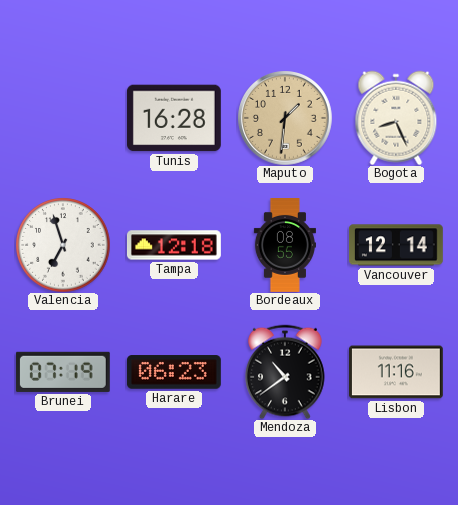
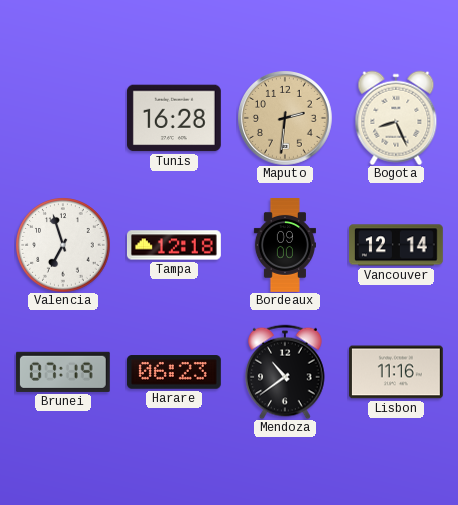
Maputo: 1:31 -> 2:31 (285, 118)
Bordeaux: 08:55 -> 09:00 (285, 246)
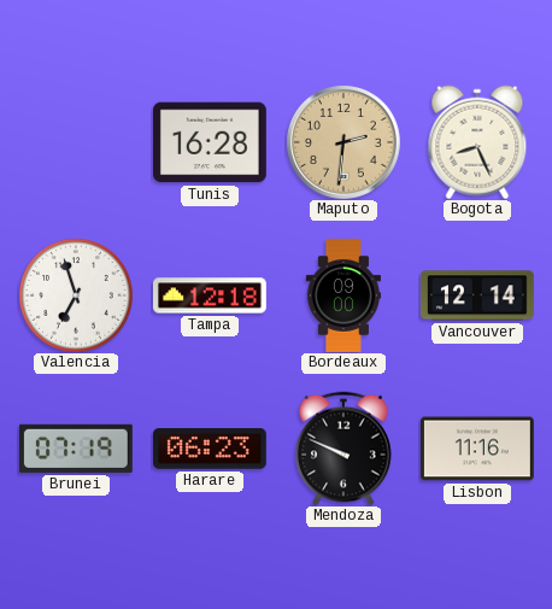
Mendoza: 10:39 -> 9:49 (343, 449)
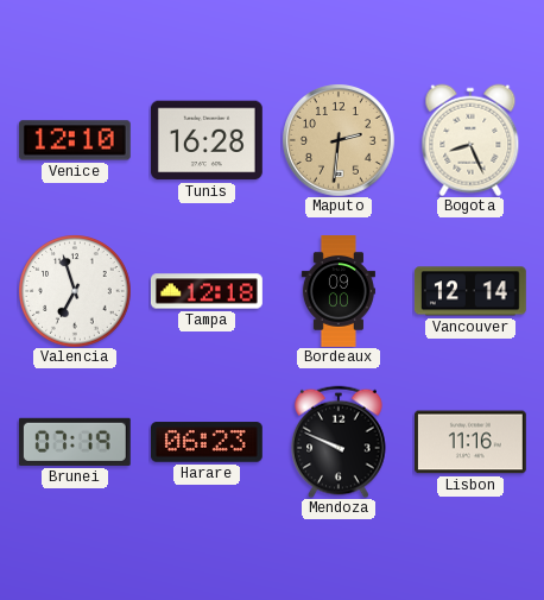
Venice: none -> 12:10 (75, 140)
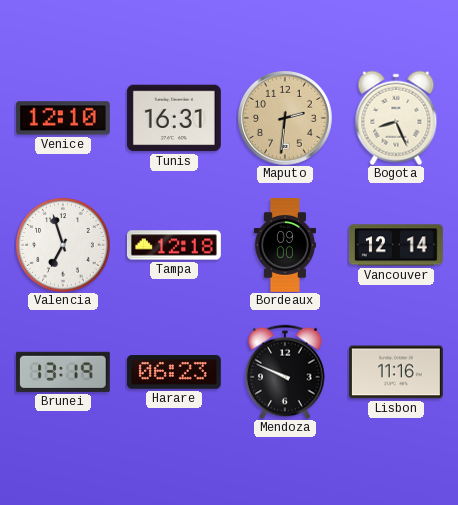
Tunis: 16:28 -> 16:31 (174, 118)
Brunei: 07:19 -> 13:19 (63, 372)
